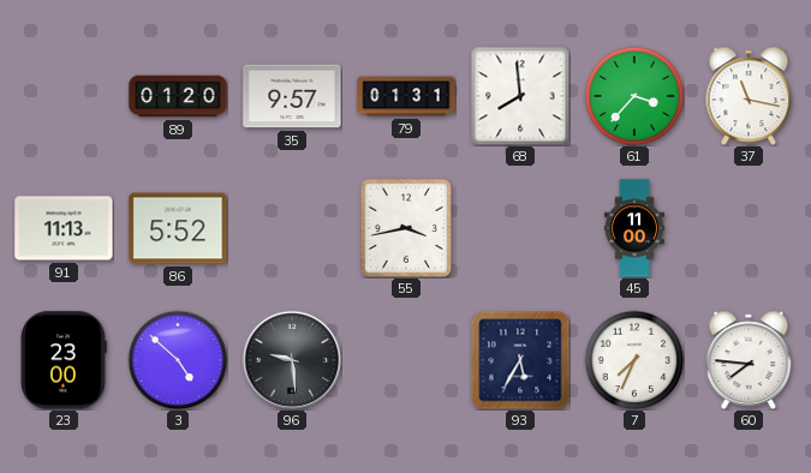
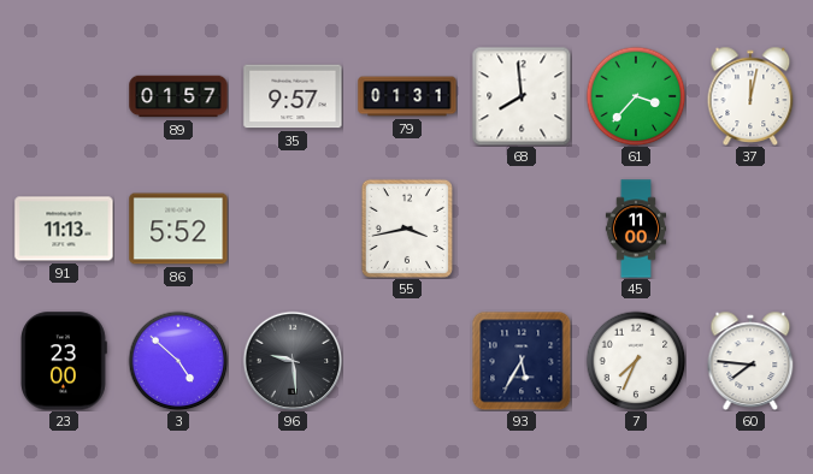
89: 01:20 -> 01:57 (178, 96)
37: 11:17 -> 12:02 (750, 95)
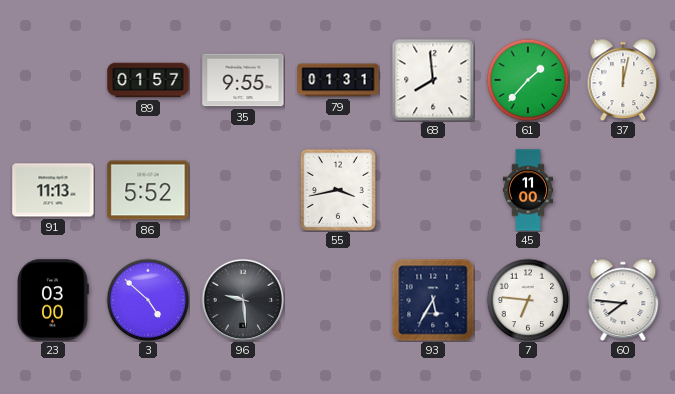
35: 9:57 -> 9:55 (243, 80)
61: 3:37 -> 1:37 (528, 80)
23: 23:00 -> 03:00 (54, 300)
7: 7:34 -> 6:46 (528, 300)
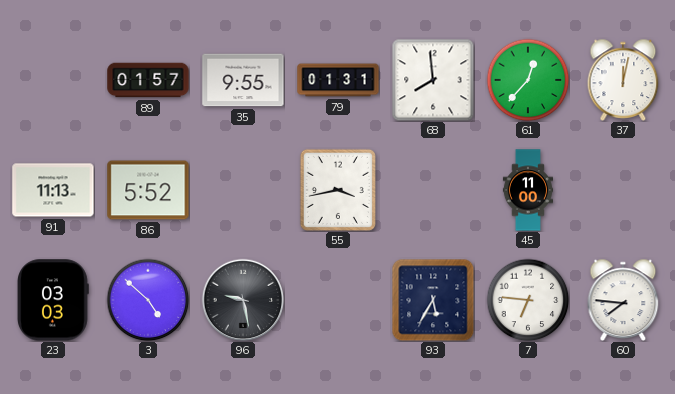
61: 1:37 -> 12:37 (528, 80)
23: 03:00 -> 03:03 (54, 300)
96: 9:29 -> 9:28 (243, 300)
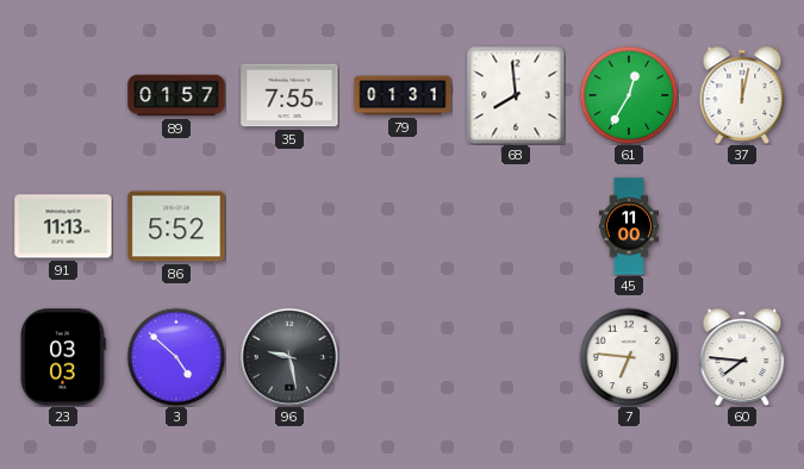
35: 9:55 -> 7:55 (289, 95)
61: 12:37 -> 12:35 (629, 95)
55: 3:43 -> none (338, 190)
93: 5:35 -> none (433, 300)
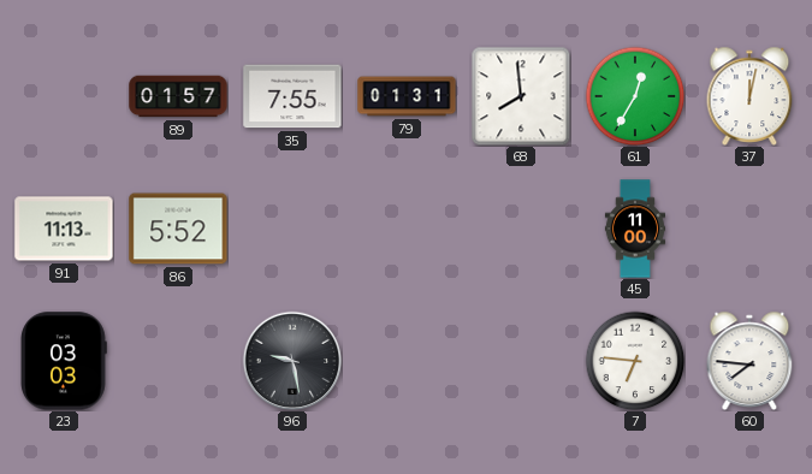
3: 4:52 -> none (176, 357)
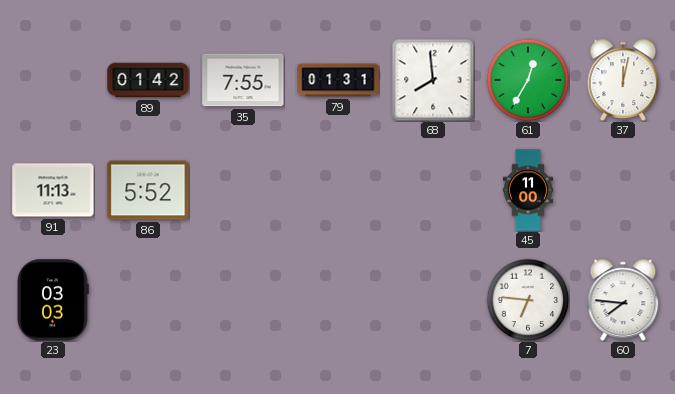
89: 01:57 -> 01:42 (148, 80)
96: 9:28 -> none (292, 361)
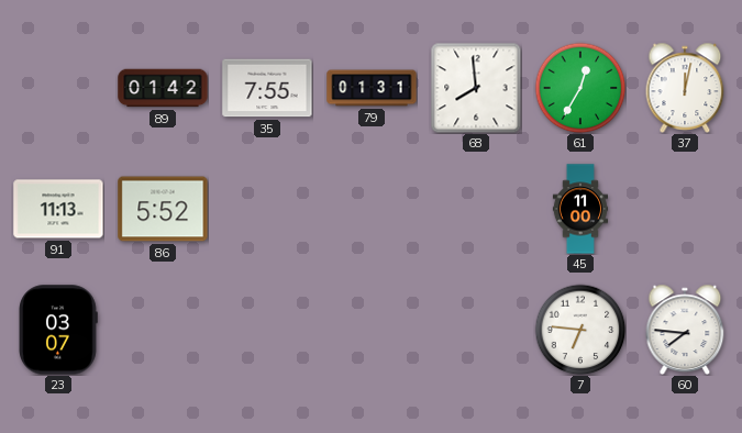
23: 03:03 -> 03:07 (59, 330)
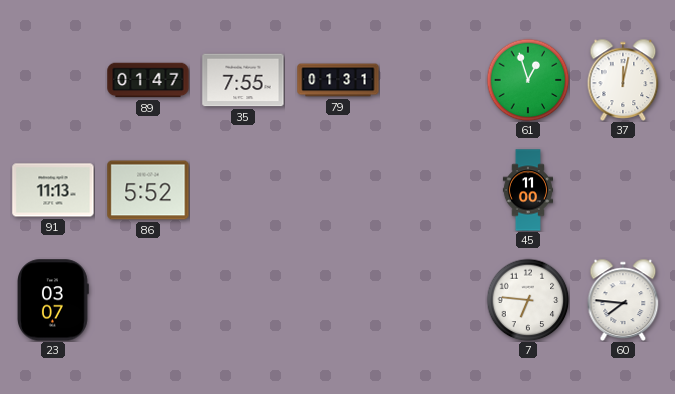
89: 01:42 -> 01:47 (148, 80)
68: 7:59 -> none (476, 88)
61: 12:35 -> 12:57 (528, 80)
